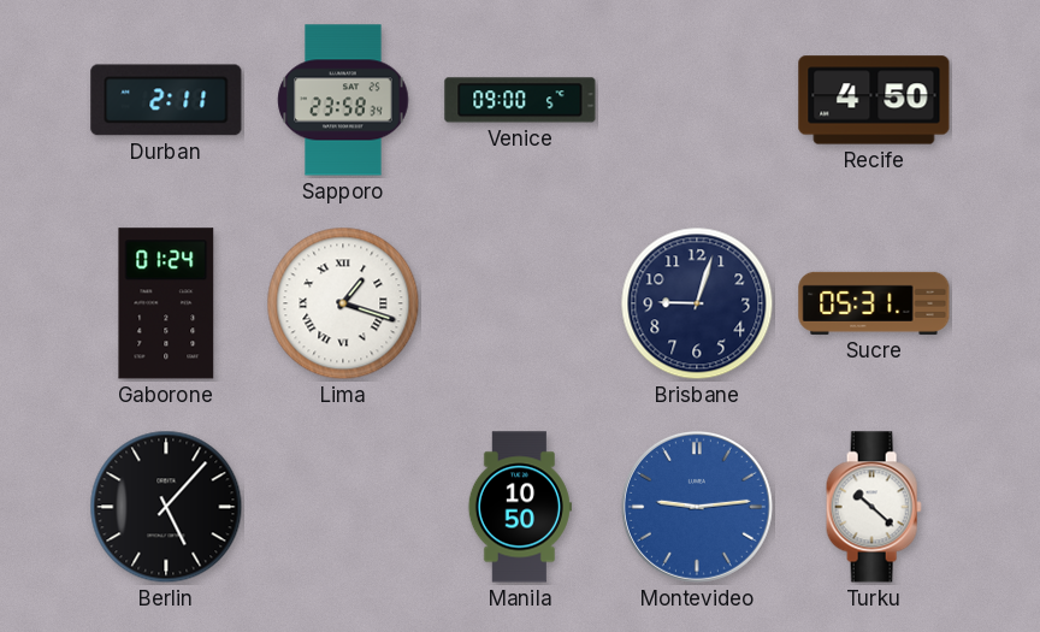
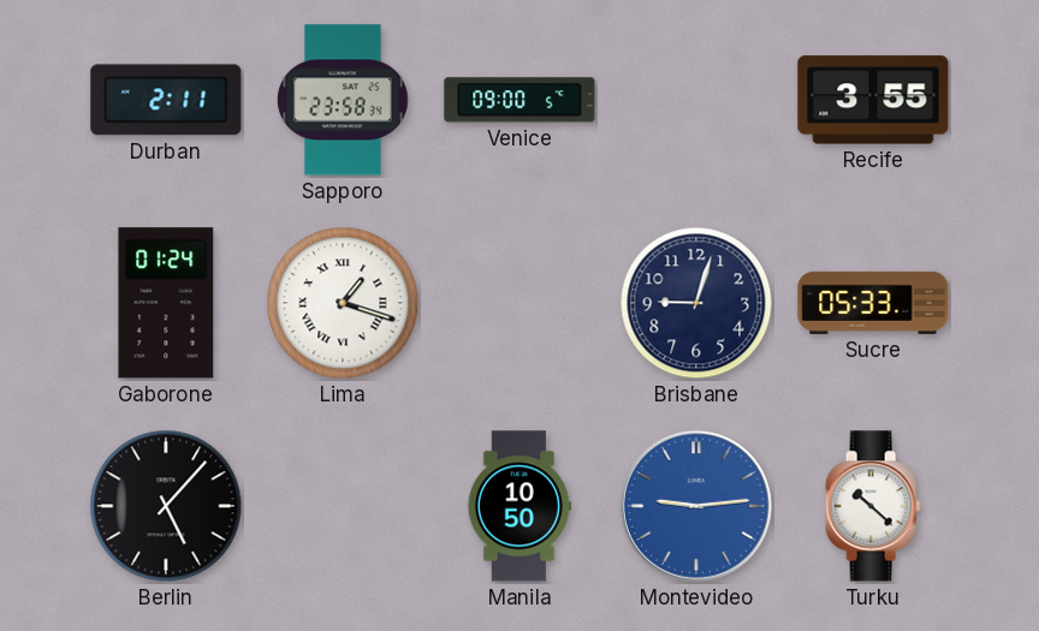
Recife: 4:50 -> 3:55 (873, 100)
Sucre: 05:31 -> 05:33 (873, 303)
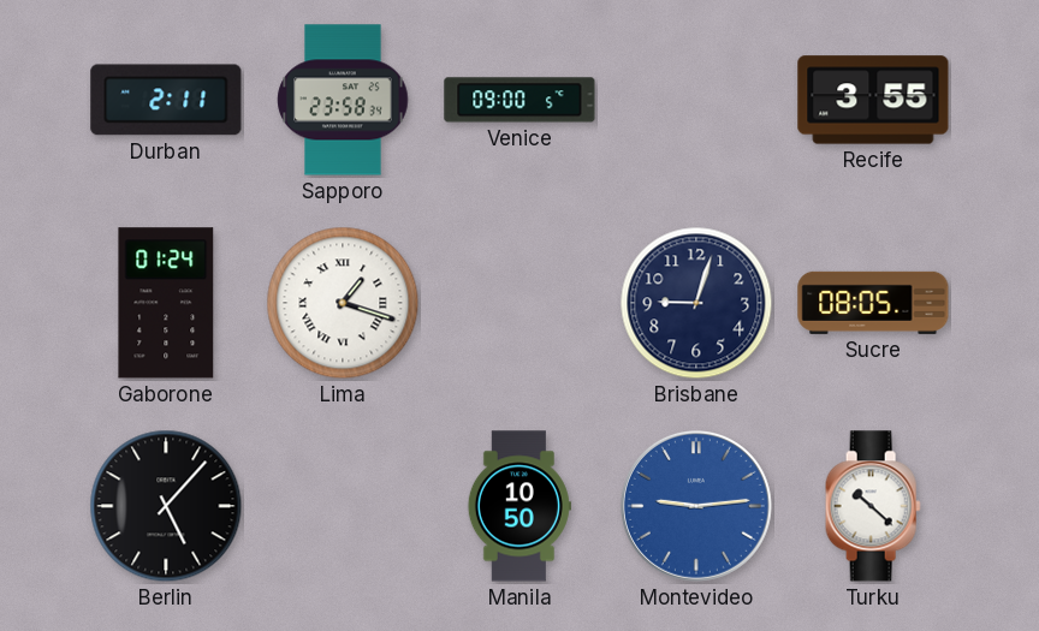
Sucre: 05:33 -> 08:05 (873, 303)
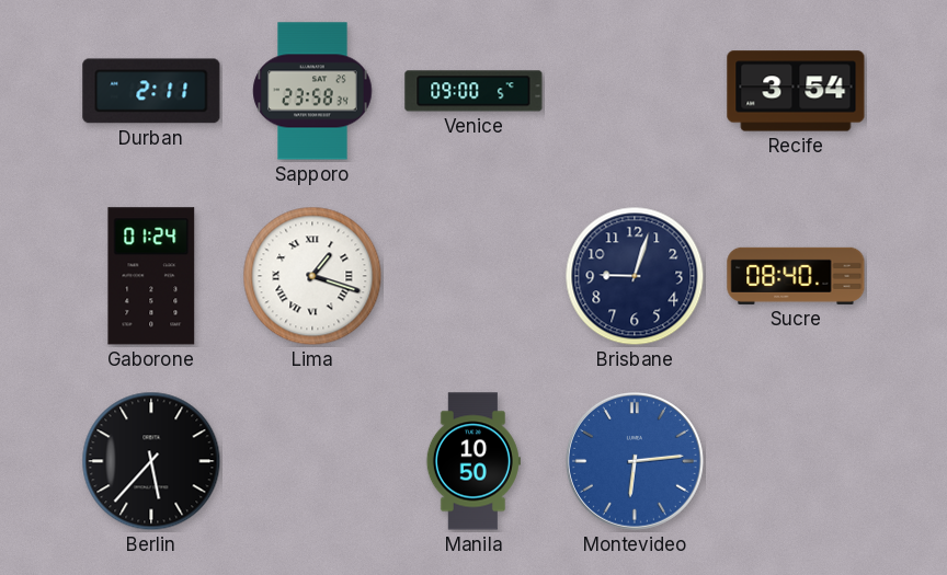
Recife: 3:55 -> 3:54 (796, 91)
Sucre: 08:05 -> 08:40 (796, 276)
Berlin: 5:07 -> 5:37 (151, 461)
Montevideo: 9:14 -> 6:14 (635, 461)
Turku: 10:22 -> none (873, 506)
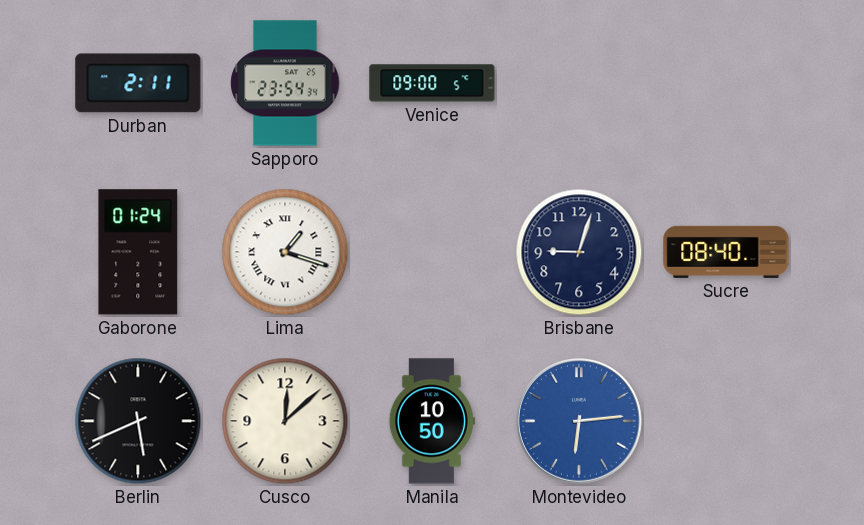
Sapporo: 23:58 -> 23:54 (285, 83)
Recife: 3:54 -> none (796, 91)
Berlin: 5:37 -> 5:41 (138, 421)
Cusco: none -> 12:08 (285, 421)
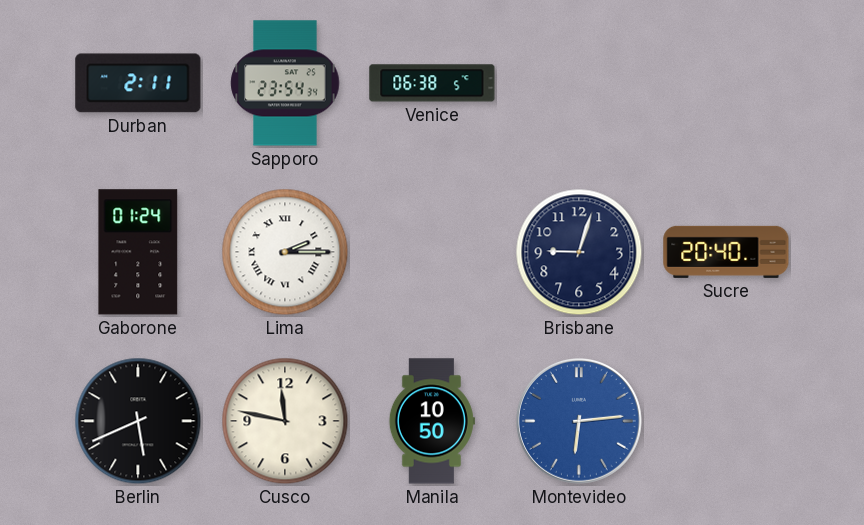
Venice: 09:00 -> 06:38 (432, 83)
Lima: 1:18 -> 2:15 (285, 252)
Sucre: 08:40 -> 20:40 (726, 252)
Cusco: 12:08 -> 11:47 (285, 421)
